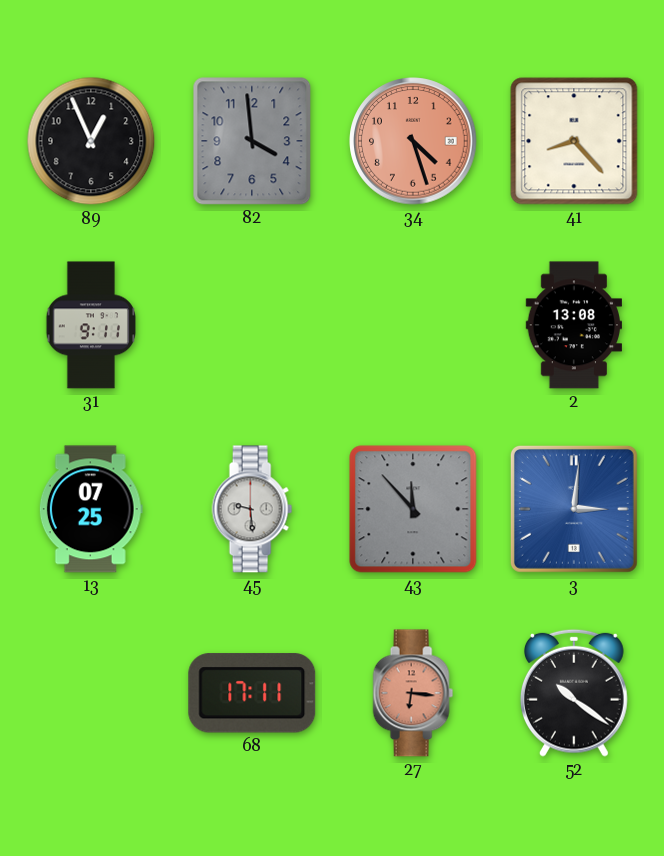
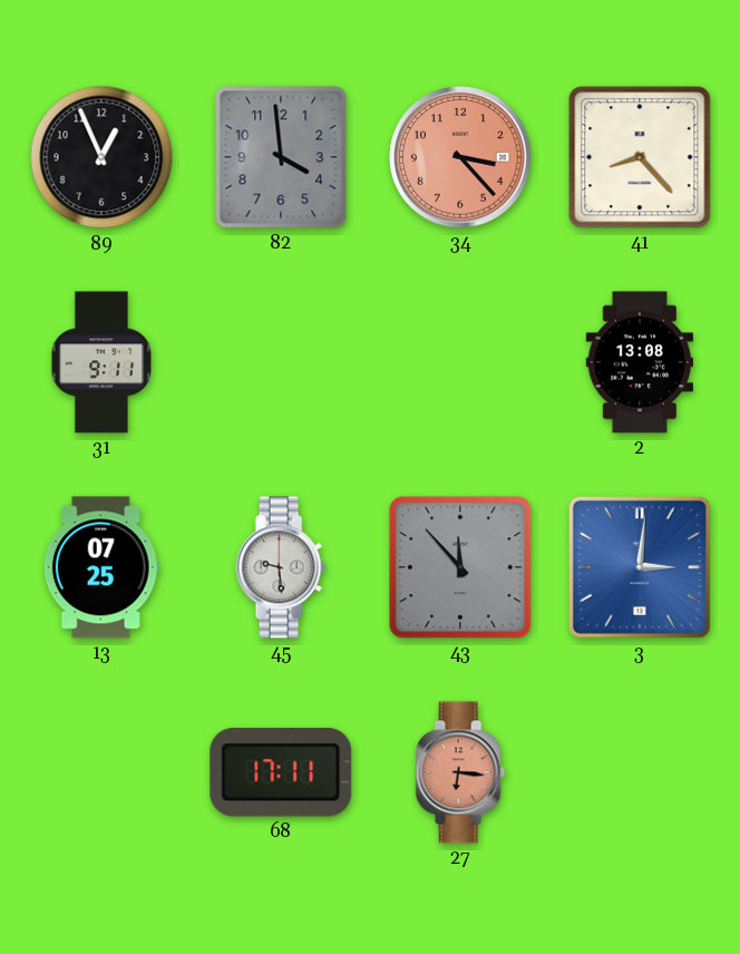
34: 4:27 -> 3:23 (460, 157)
52: 10:21 -> none (574, 693)
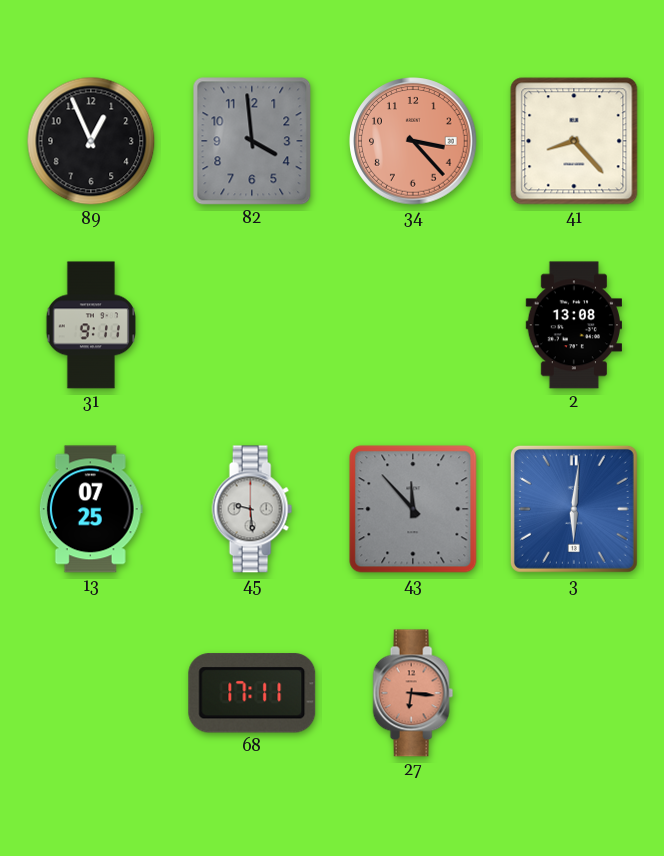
3: 3:01 -> 6:01 (574, 509)
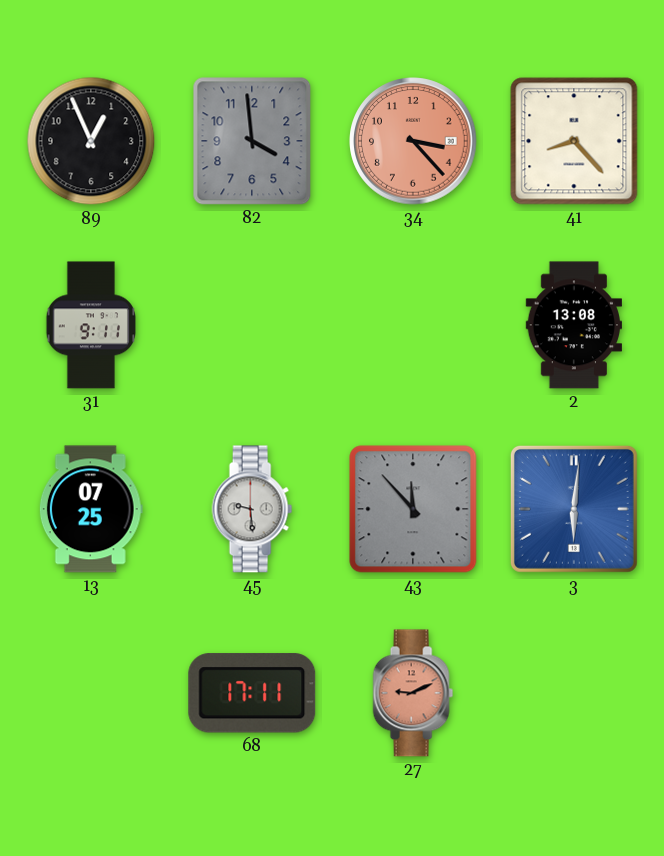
27: 6:16 -> 9:11 (413, 693)
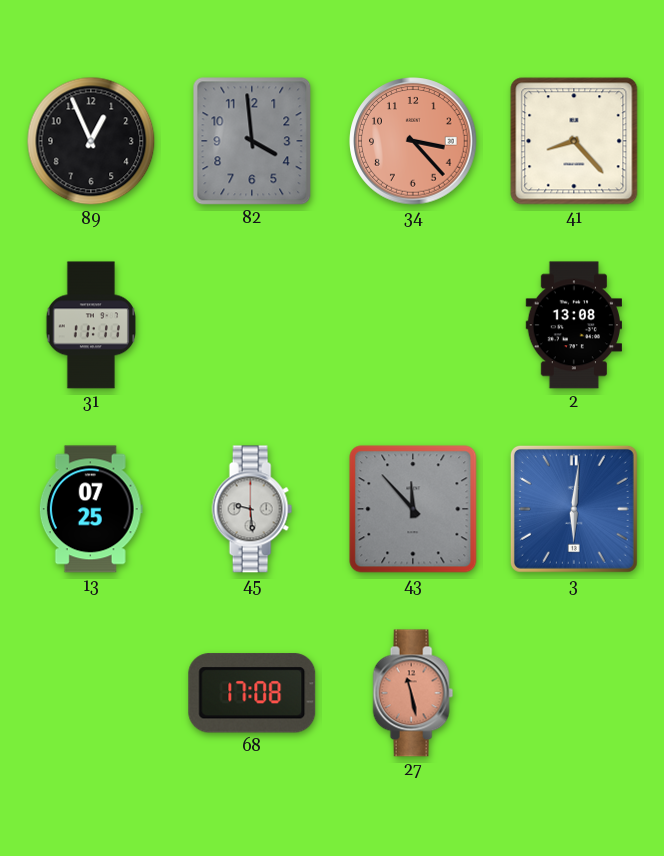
31: 9:11 -> 11:11 (90, 325)
68: 17:11 -> 17:08 (252, 693)
27: 9:11 -> 11:28 (413, 693)
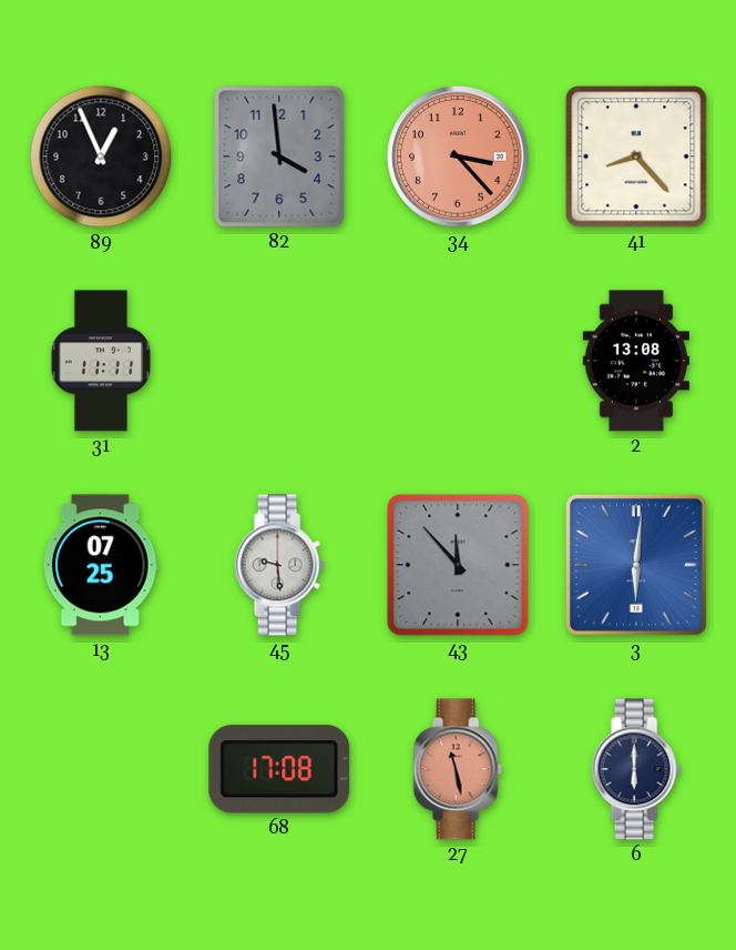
6: none -> 6:00 (636, 769)
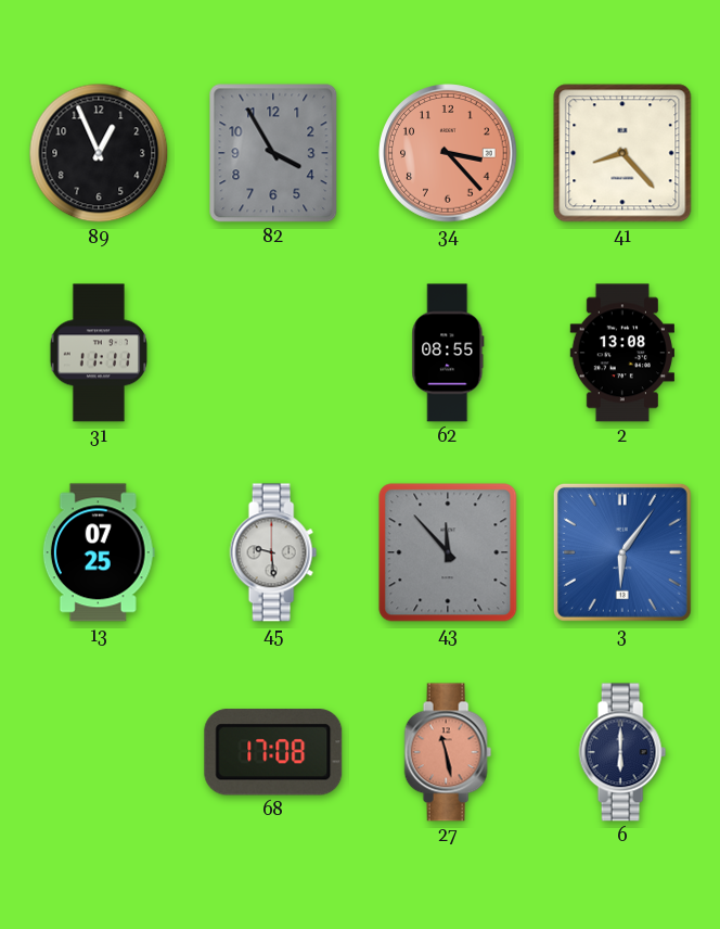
82: 3:59 -> 3:55 (273, 153)
62: none -> 08:55 (448, 353)
3: 6:01 -> 6:06 (622, 552)
